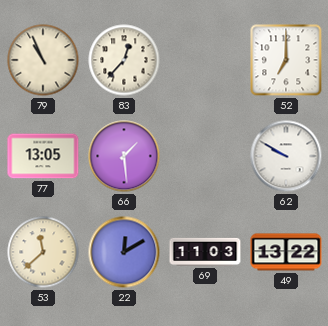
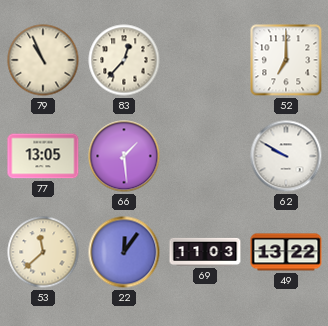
22: 12:10 -> 12:06 (124, 252)
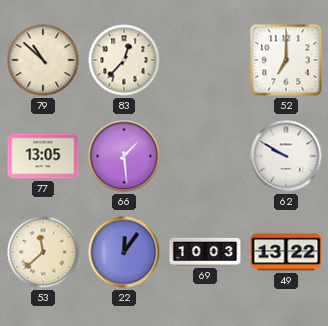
79: 10:56 -> 10:52 (43, 60)
69: 11:03 -> 10:03 (205, 252)
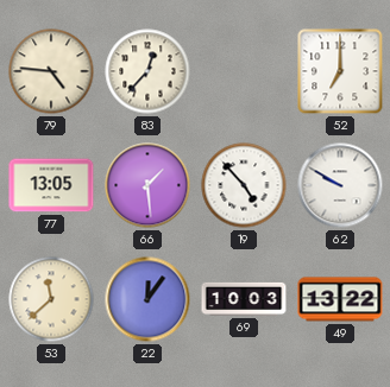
79: 10:52 -> 4:46 (51, 71)
19: none -> 4:53 (244, 185)
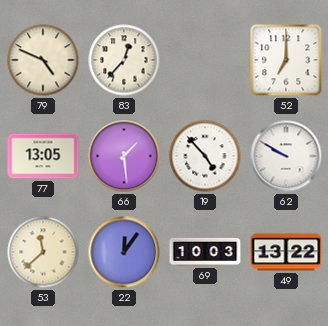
79: 4:46 -> 4:49 (43, 60)
